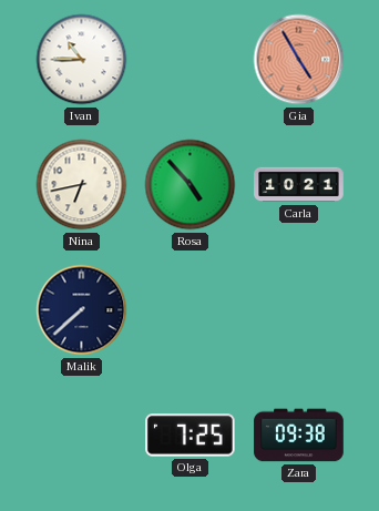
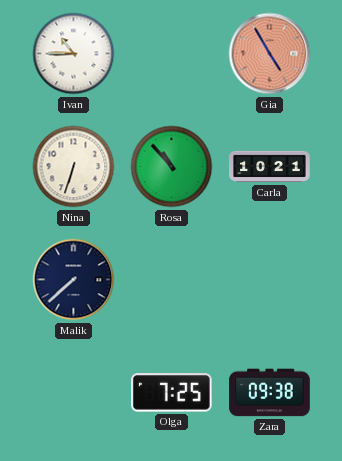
Nina: 6:43 -> 6:33 (74, 167)
Rosa: 4:53 -> 10:53 (172, 167)
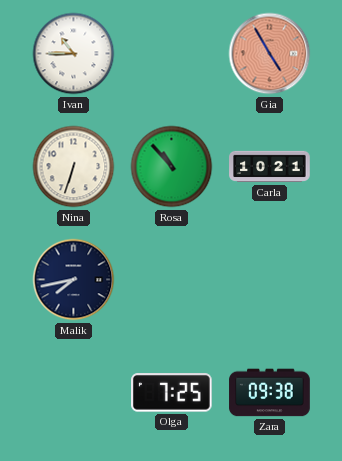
Malik: 7:38 -> 7:43 (74, 280)
